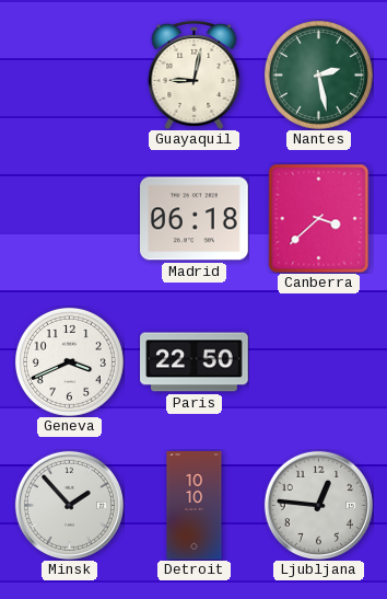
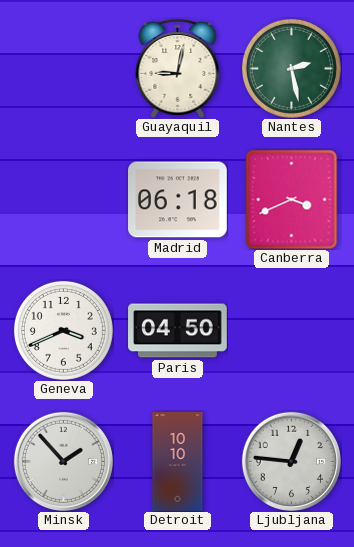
Canberra: 3:38 -> 3:41 (292, 199)
Paris: 22:50 -> 04:50 (178, 331)
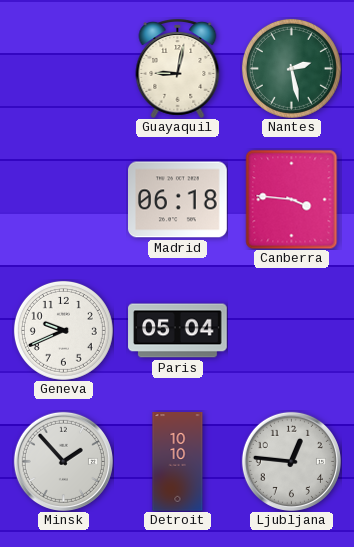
Canberra: 3:41 -> 3:46 (292, 199)
Geneva: 3:41 -> 9:41 (63, 330)
Paris: 04:50 -> 05:04 (178, 331)
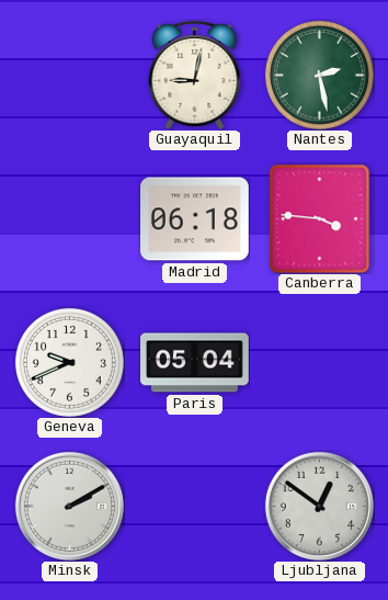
Minsk: 1:53 -> 2:10 (69, 506)
Detroit: 10:10 -> none (178, 462)
Ljubljana: 12:46 -> 12:51 (319, 506)
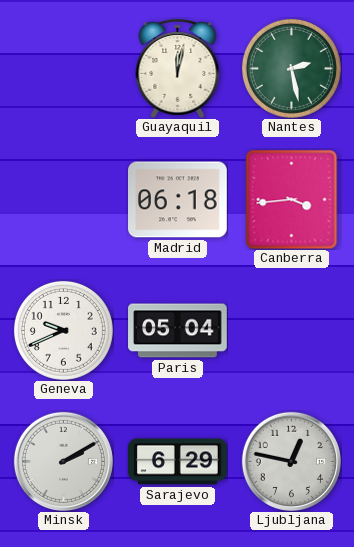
Guayaquil: 9:02 -> 12:02 (178, 69)
Canberra: 3:46 -> 3:44 (292, 199)
Sarajevo: none -> 6:29 (178, 462)
Ljubljana: 12:51 -> 12:47 (291, 461)
